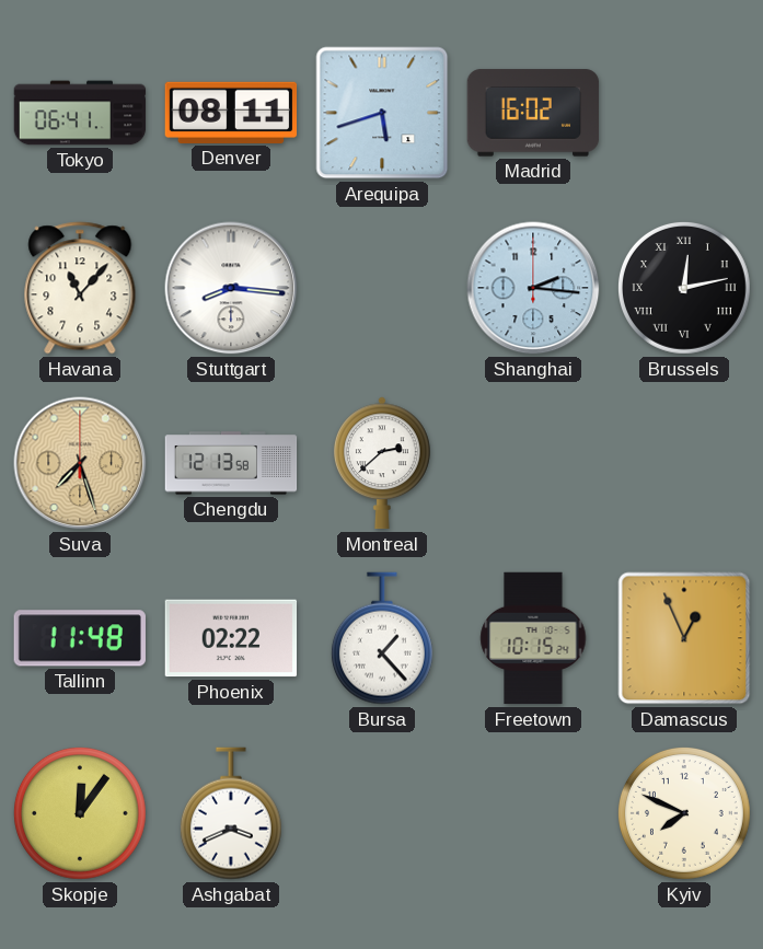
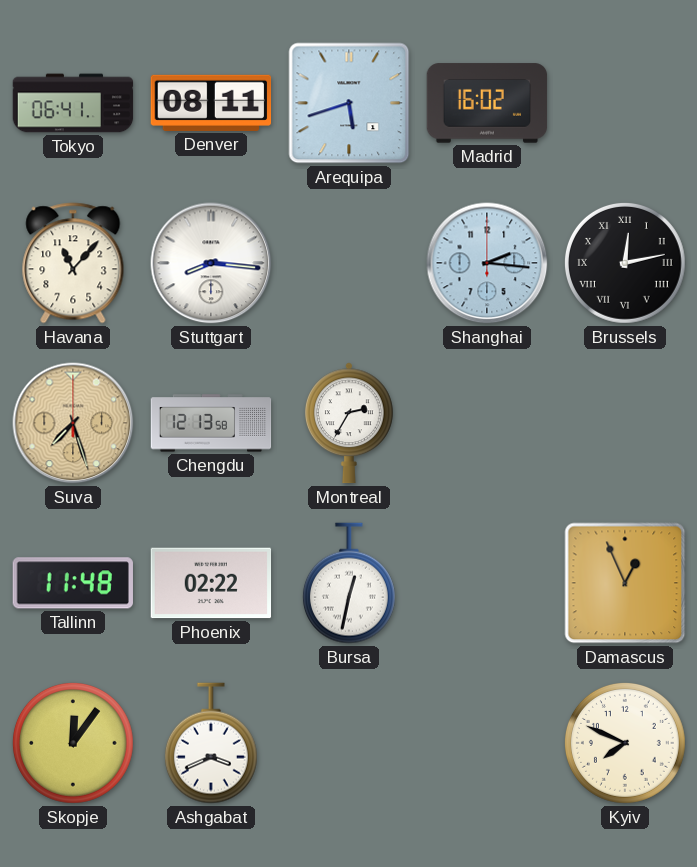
Montreal: 2:38 -> 2:35 (349, 423)
Bursa: 1:23 -> 12:32 (349, 583)
Freetown: 10:15 -> none (533, 638)
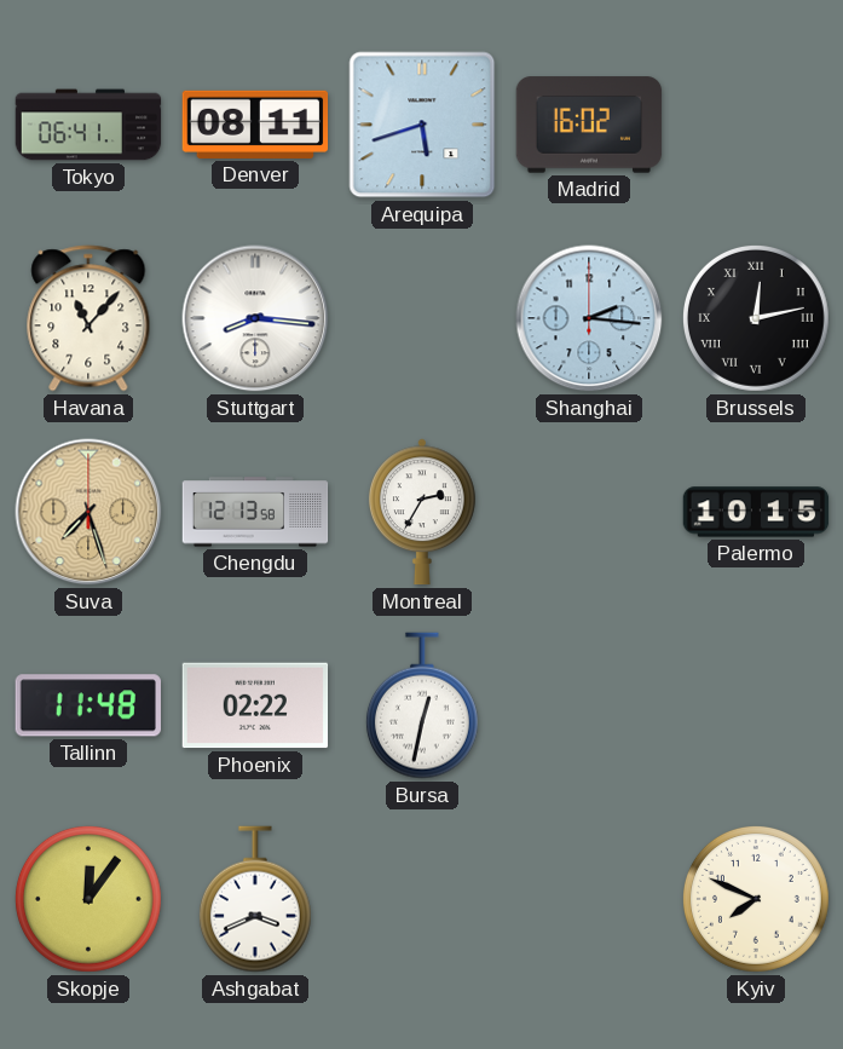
Palermo: none -> 10:15 (756, 512)
Damascus: 12:56 -> none (625, 583)
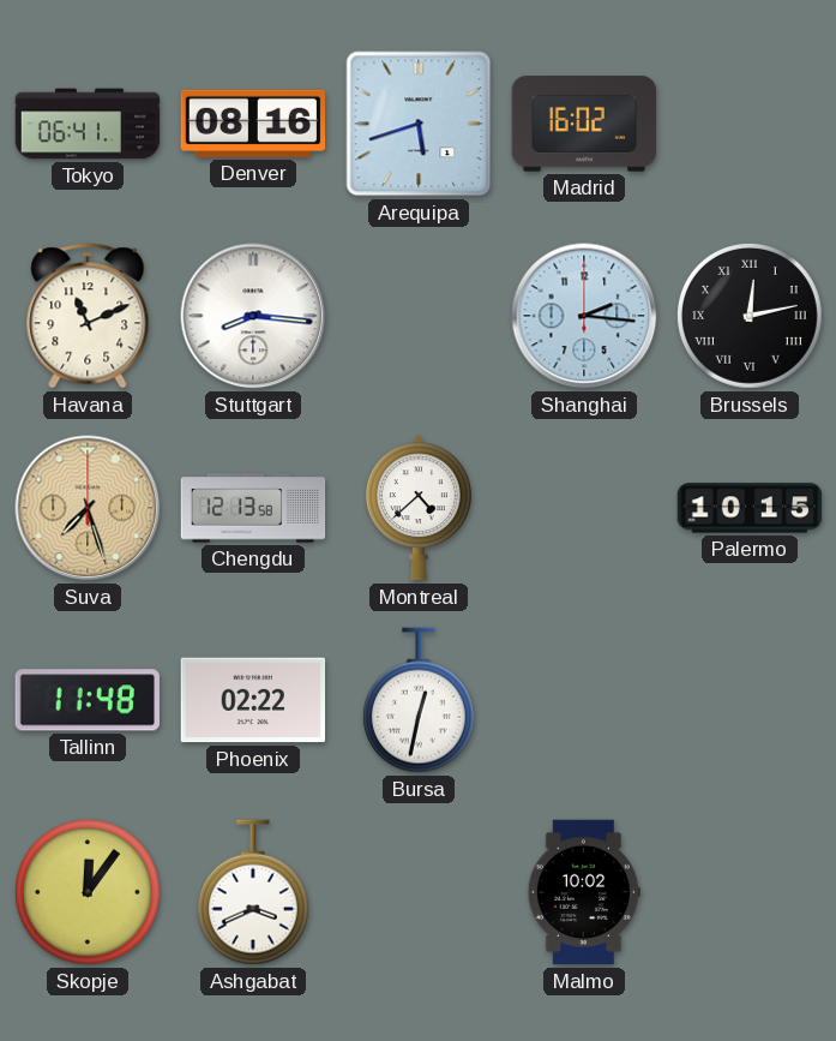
Denver: 08:11 -> 08:16 (253, 124)
Havana: 11:07 -> 11:11 (88, 316)
Montreal: 2:35 -> 4:38 (419, 508)
Malmo: none -> 10:02 (584, 892)
Kyiv: 7:49 -> none (756, 899)
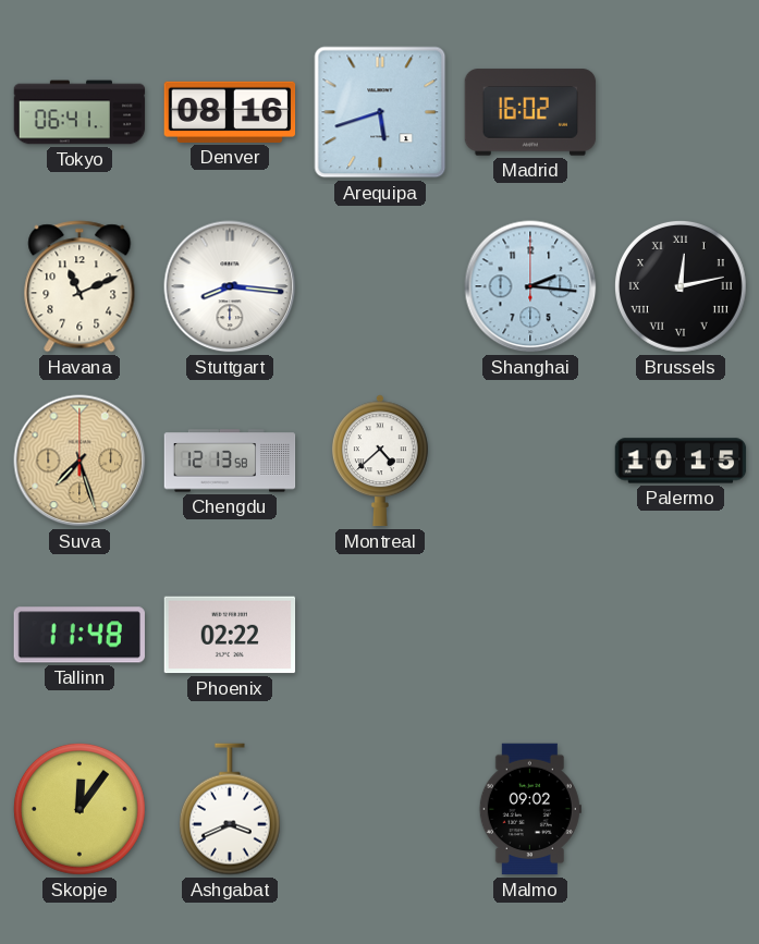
Bursa: 12:32 -> none (419, 700)
Malmo: 10:02 -> 09:02 (530, 809)
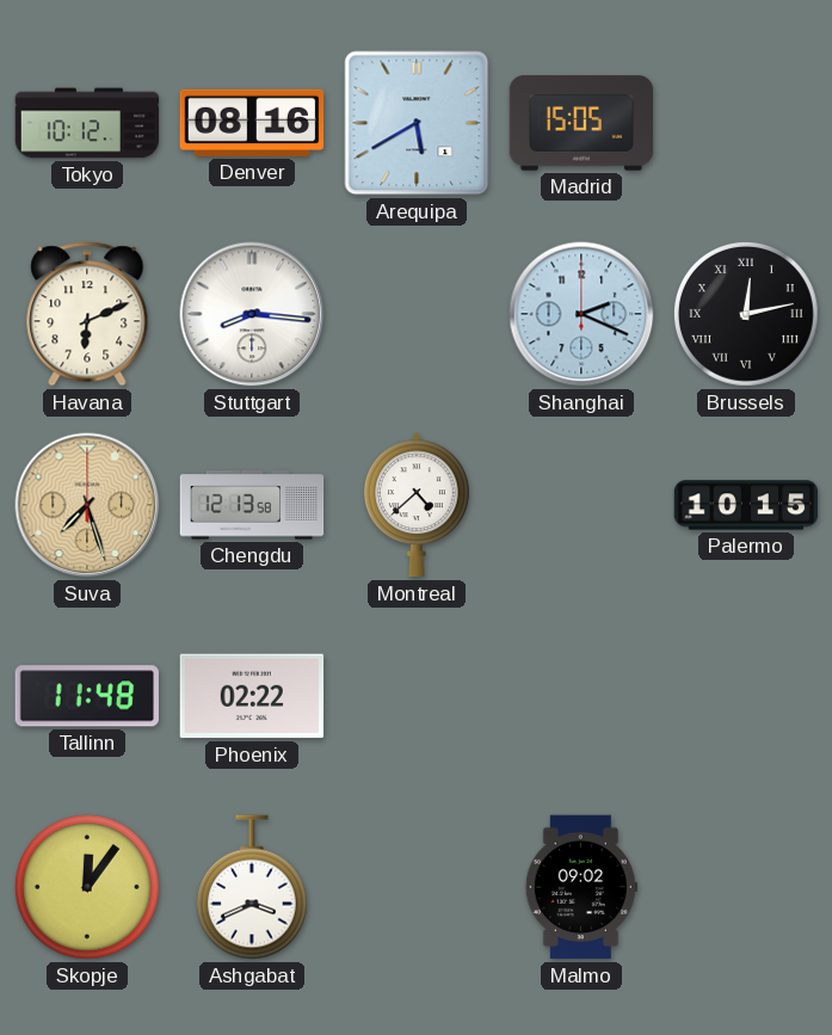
Tokyo: 06:41 -> 10:12 (87, 123)
Arequipa: 5:42 -> 5:40 (417, 123)
Madrid: 16:02 -> 15:05 (581, 123)
Havana: 11:11 -> 6:11 (87, 314)
Shanghai: 2:16 -> 2:19 (581, 314)
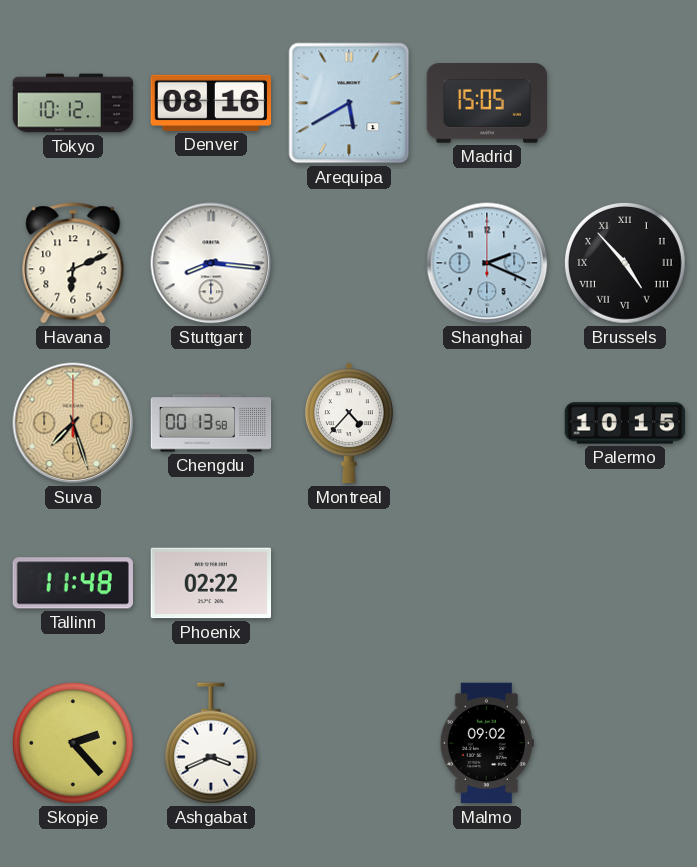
Brussels: 12:13 -> 4:53 (625, 263)
Chengdu: 12:13 -> 00:13 (211, 423)
Montreal: 4:38 -> 4:37 (349, 423)
Skopje: 12:06 -> 2:23 (73, 743)
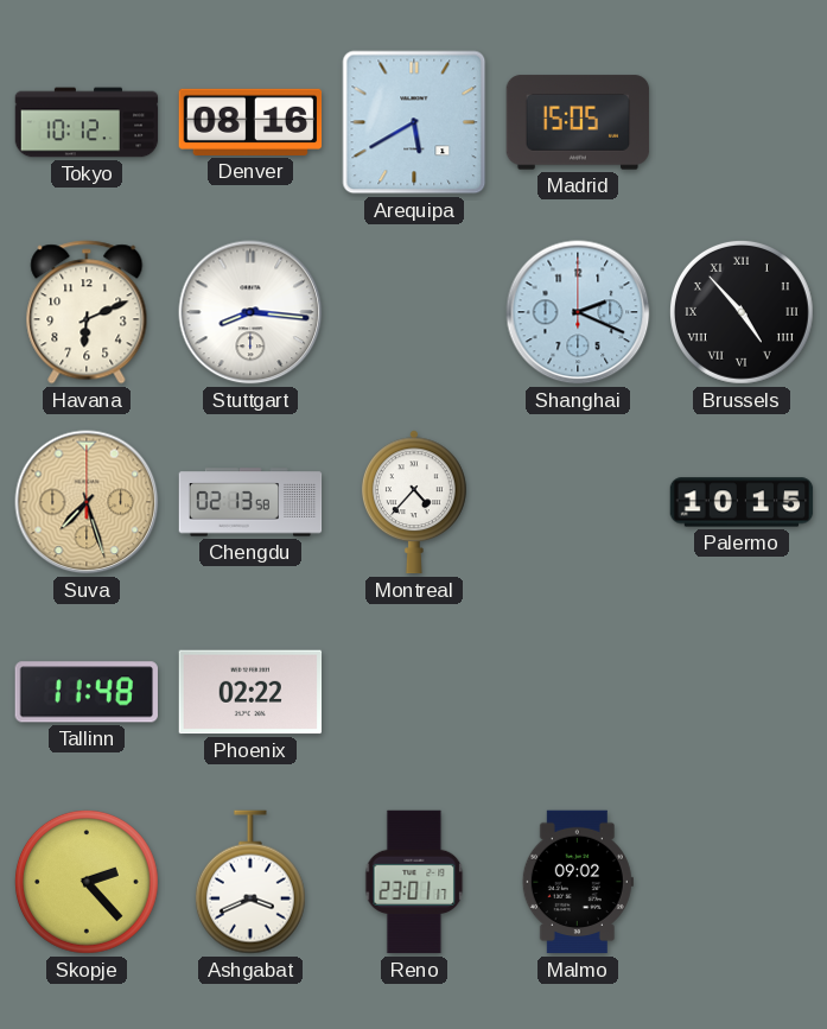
Chengdu: 00:13 -> 02:13 (250, 502)
Reno: none -> 23:01 (414, 882)
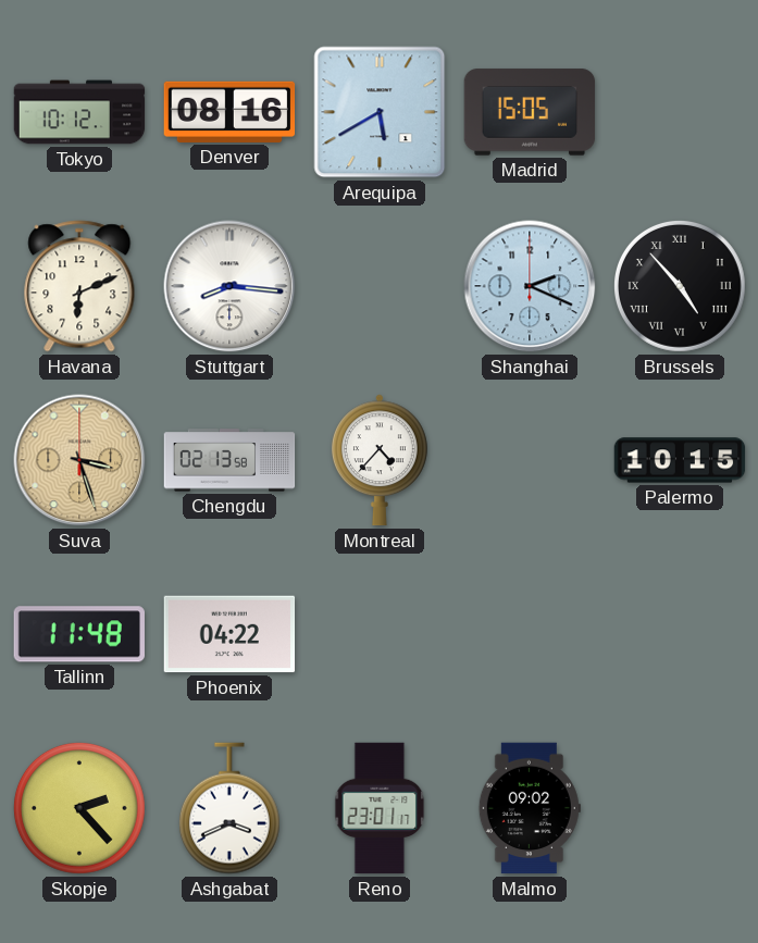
Suva: 7:27 -> 3:27 (79, 460)
Phoenix: 02:22 -> 04:22 (229, 634)
